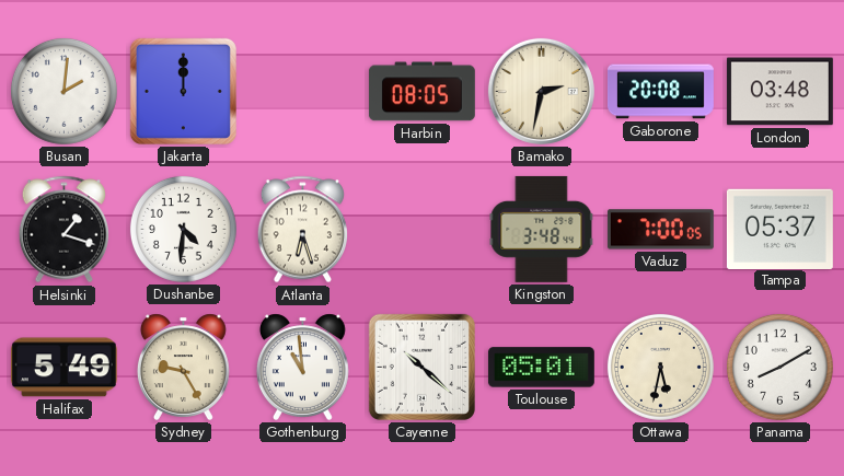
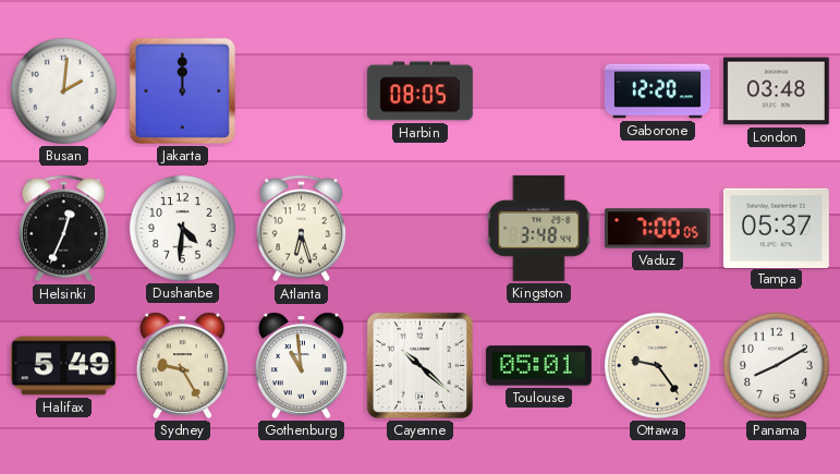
Bamako: 2:32 -> none (541, 91)
Gaborone: 20:08 -> 12:20 (658, 92)
Helsinki: 1:18 -> 12:34 (63, 229)
Ottawa: 5:32 -> 9:24 (657, 365)
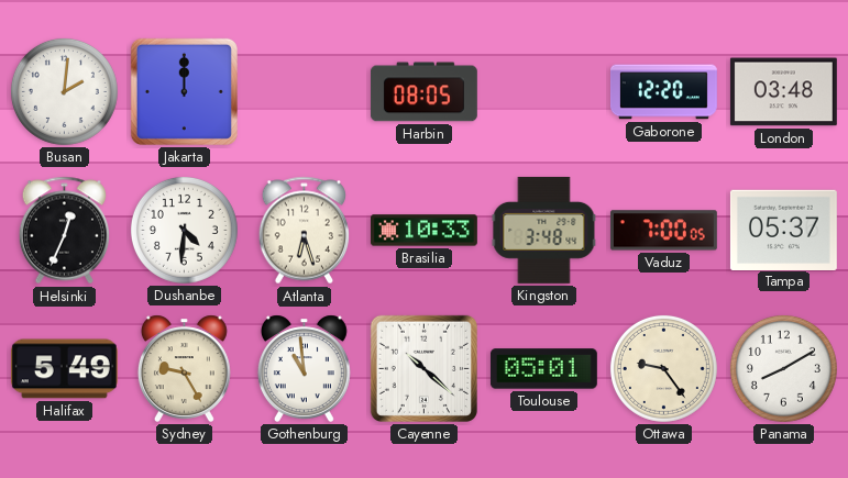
Brasilia: none -> 10:33 (423, 231)
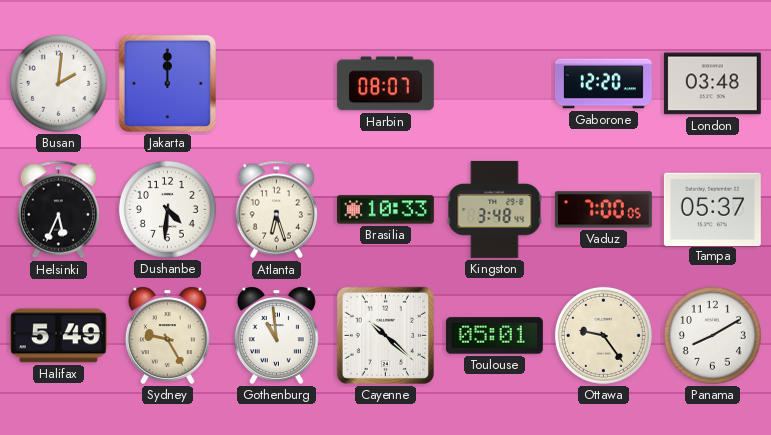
Harbin: 08:05 -> 08:07 (385, 84)
Helsinki: 12:34 -> 5:34 (58, 210)
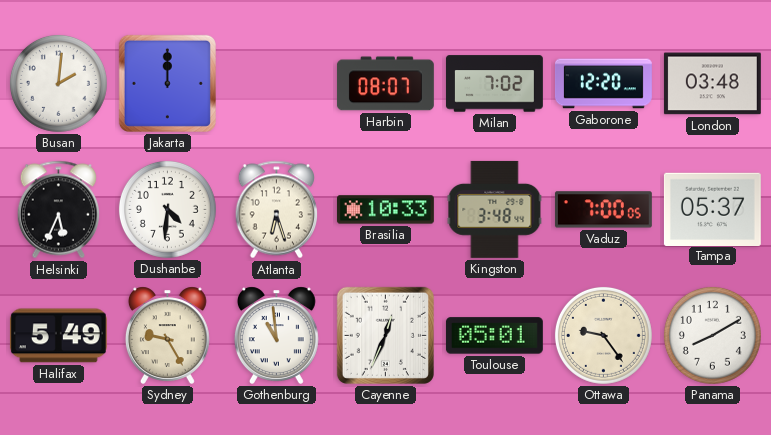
Milan: none -> 7:02 (494, 84)
Cayenne: 10:22 -> 12:34 (385, 335)
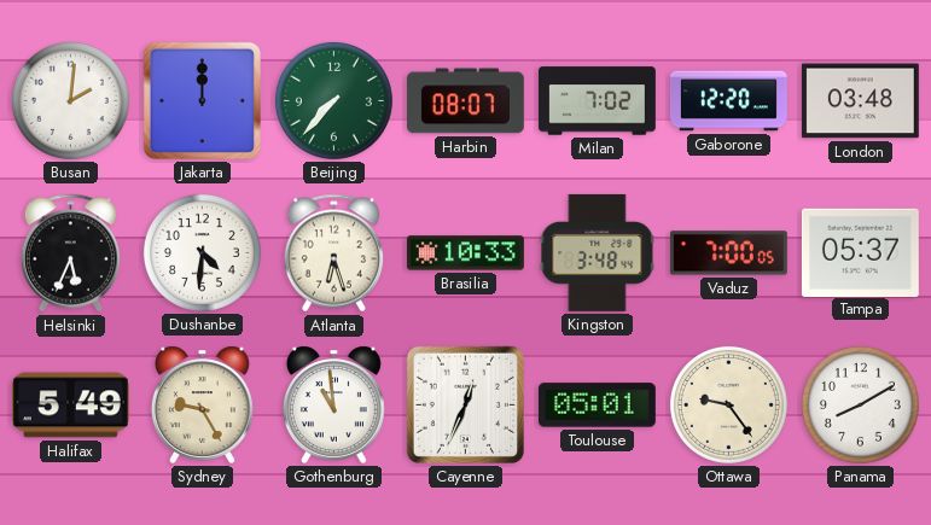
Beijing: none -> 7:37 (333, 100)
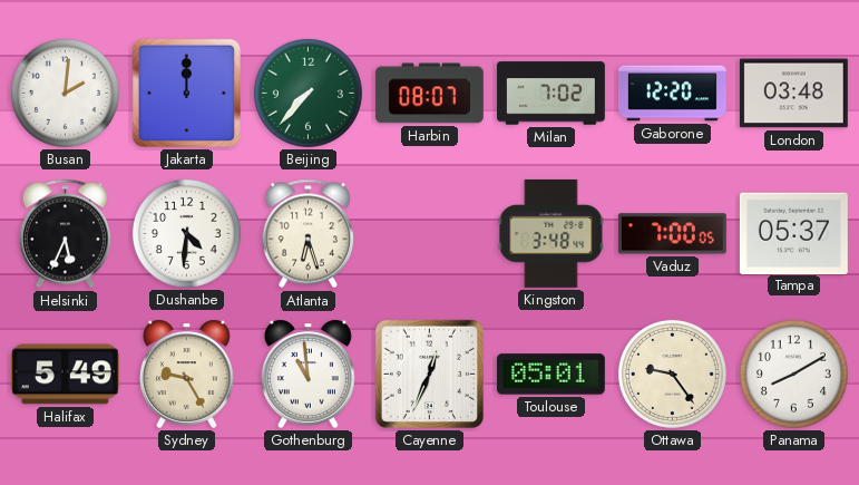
Brasilia: 10:33 -> none (465, 253)
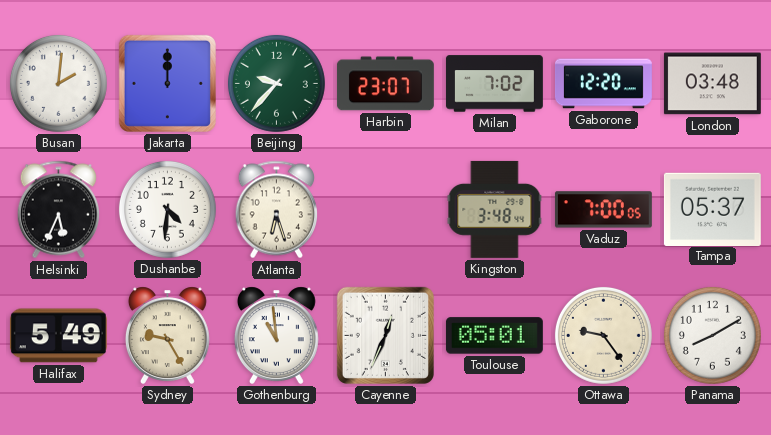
Beijing: 7:37 -> 9:37 (276, 83)
Harbin: 08:07 -> 23:07 (385, 84)
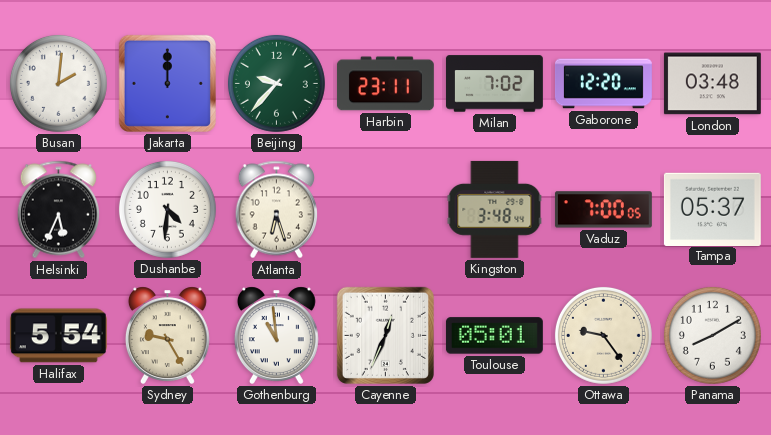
Harbin: 23:07 -> 23:11 (385, 84)
Halifax: 5:49 -> 5:54 (58, 336)
